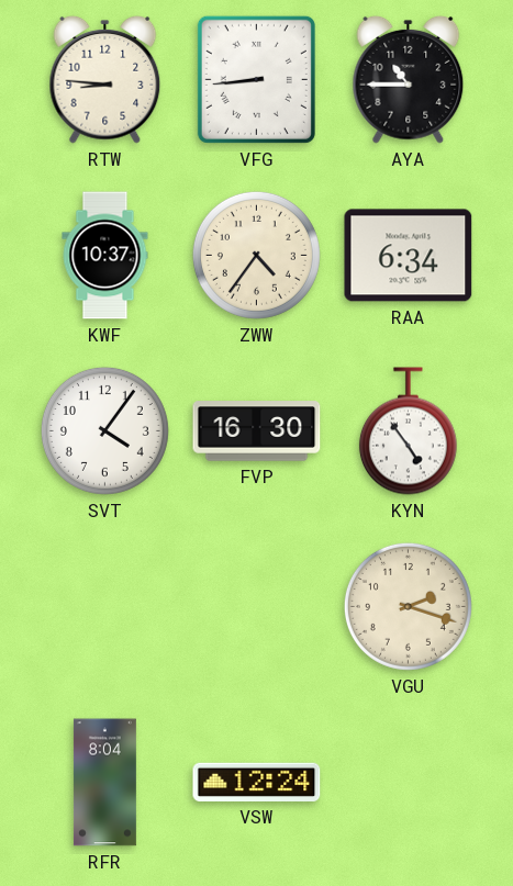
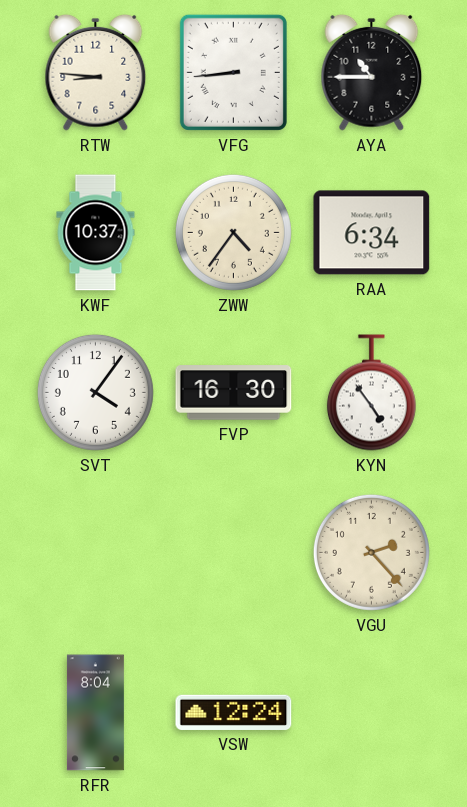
VGU: 2:18 -> 2:23 (371, 552)
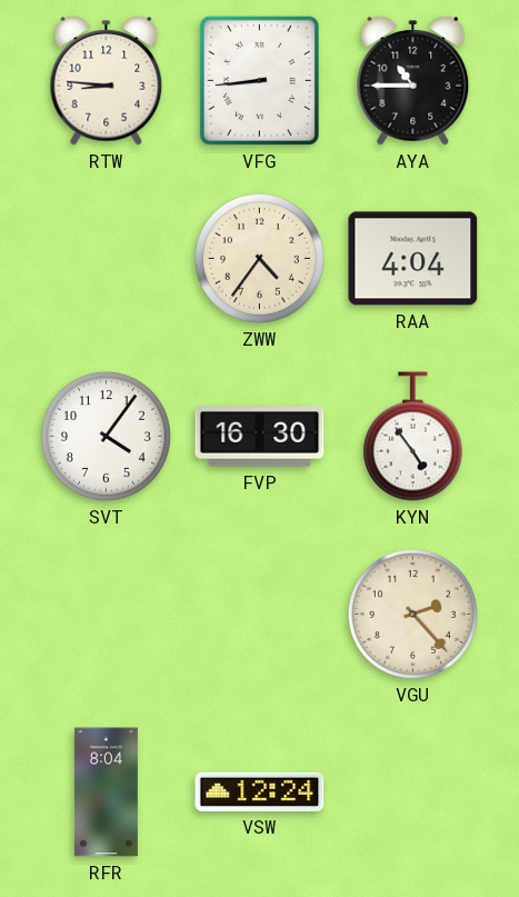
KWF: 10:37 -> none (96, 233)
RAA: 6:34 -> 4:04 (413, 259)
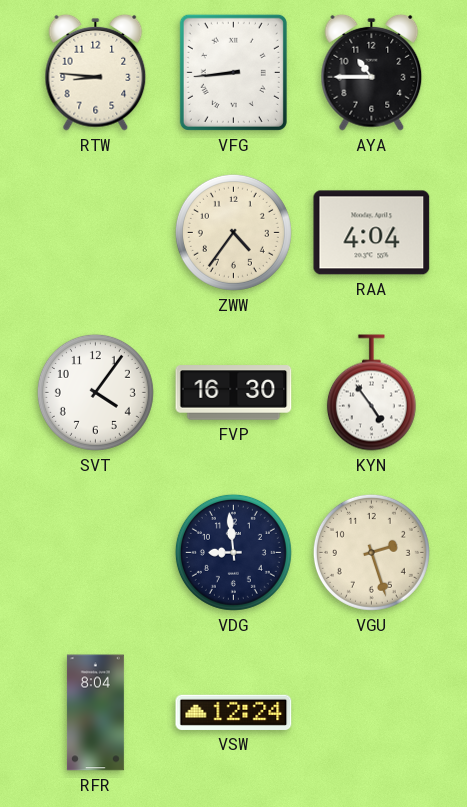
VDG: none -> 8:59 (233, 552)
VGU: 2:23 -> 2:27 (371, 552)
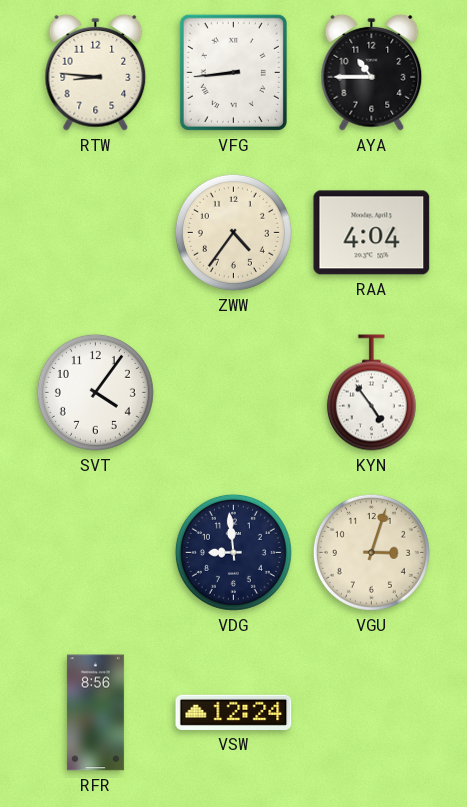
FVP: 16:30 -> none (234, 393)
VGU: 2:27 -> 3:03 (371, 552)
RFR: 8:04 -> 8:56 (95, 713)
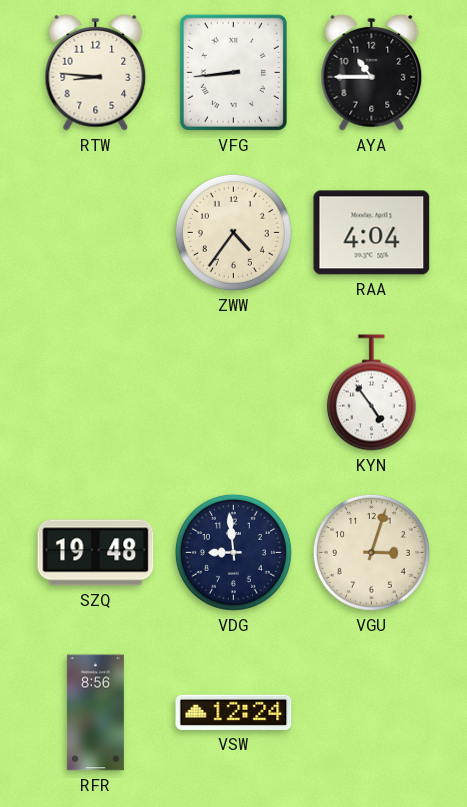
SVT: 4:06 -> none (95, 392)
SZQ: none -> 19:48 (96, 553)
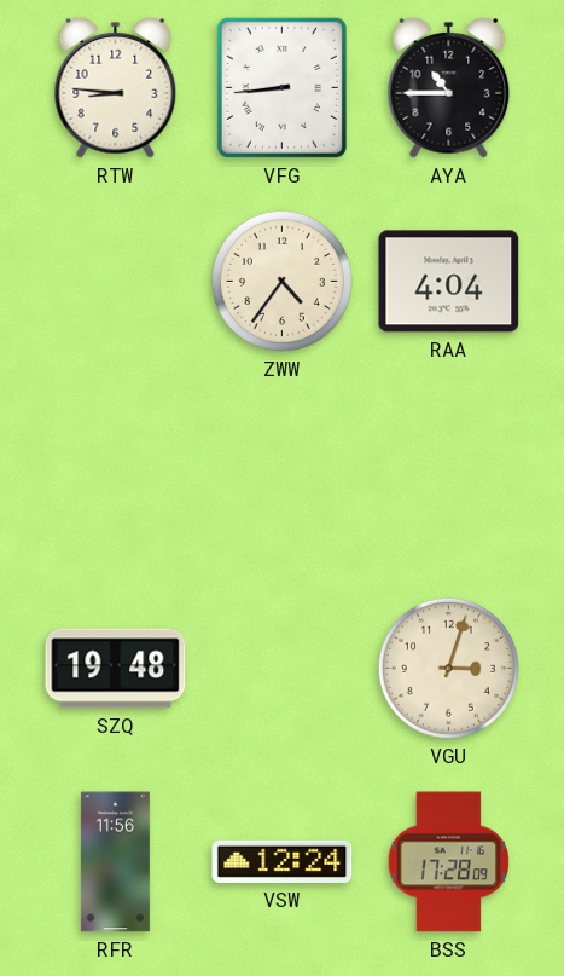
KYN: 4:54 -> none (371, 393)
VDG: 8:59 -> none (233, 552)
RFR: 8:56 -> 11:56 (115, 862)
BSS: none -> 17:28 (448, 862)
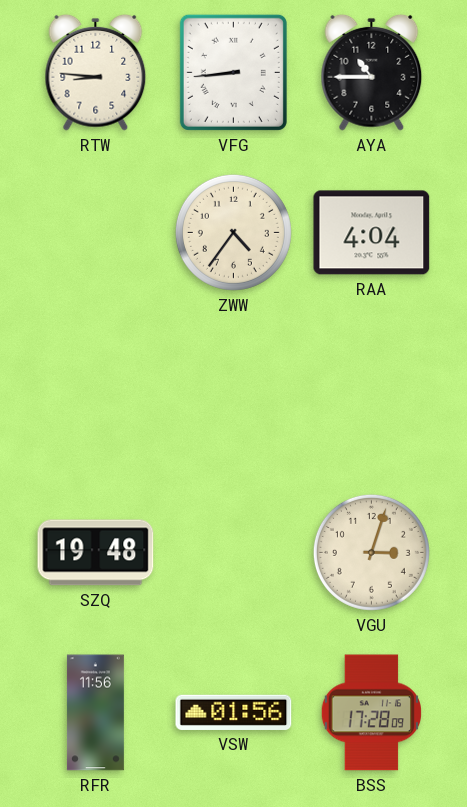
VSW: 12:24 -> 01:56 (234, 712)
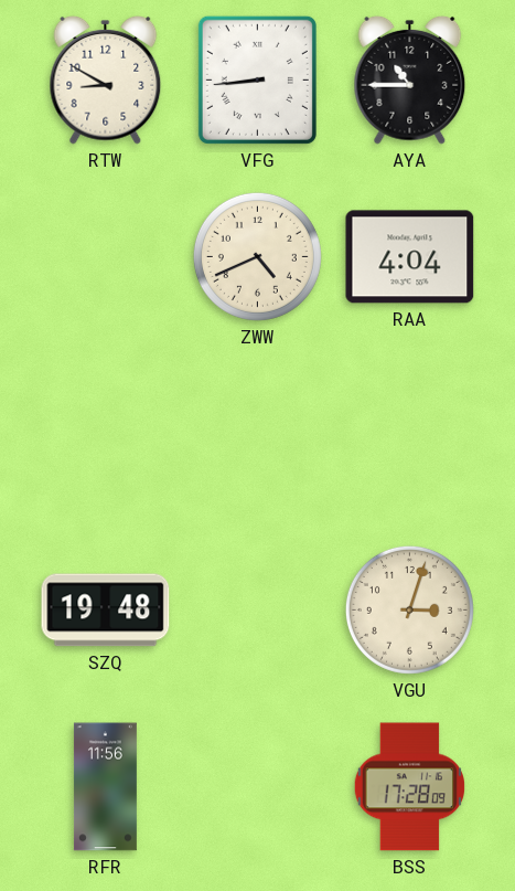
RTW: 8:46 -> 8:50 (106, 79)
ZWW: 4:36 -> 4:41 (257, 256)
VSW: 01:56 -> none (234, 712)
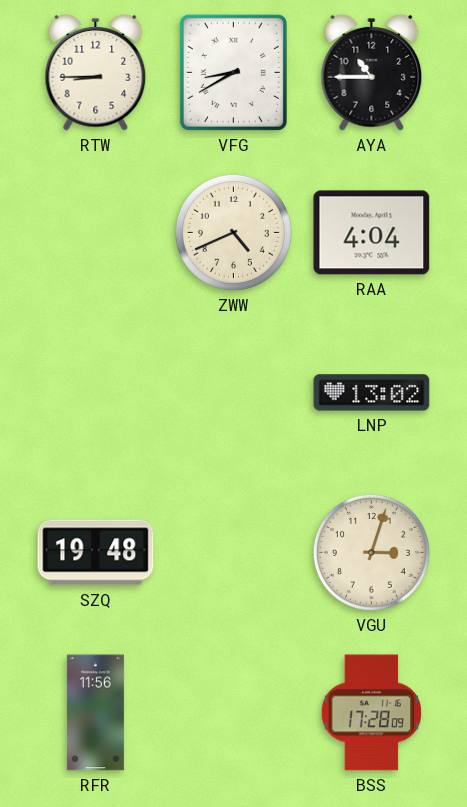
RTW: 8:50 -> 8:45 (96, 72)
VFG: 8:44 -> 8:40 (233, 72)
LNP: none -> 13:02 (372, 393)
